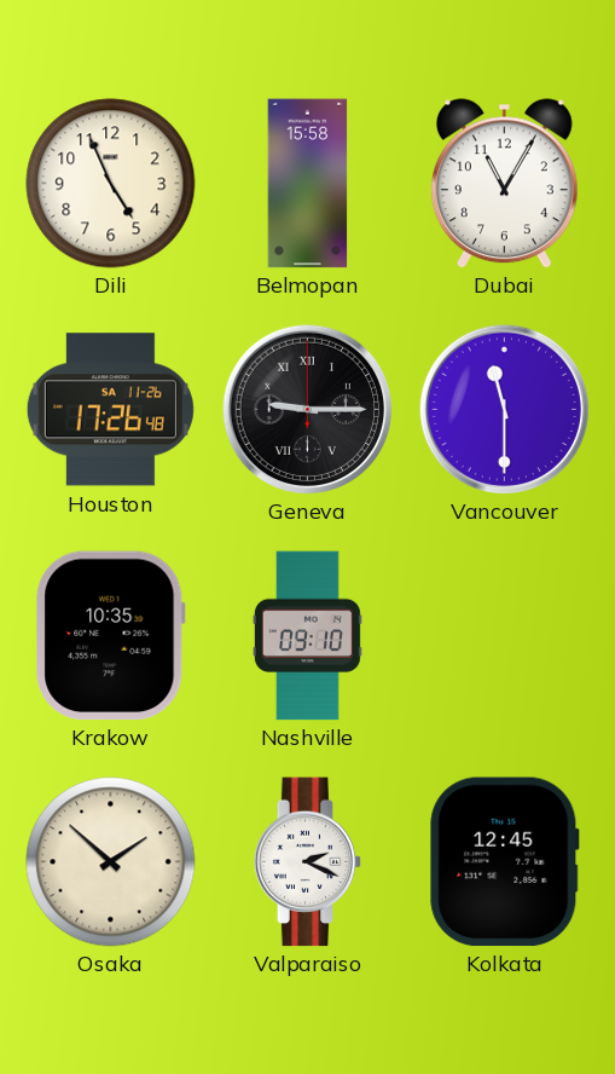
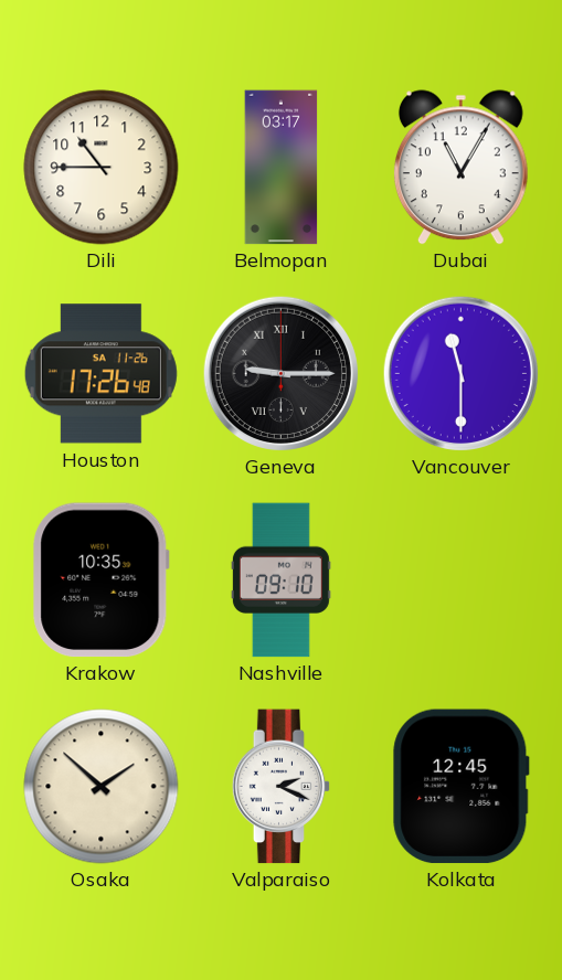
Dili: 4:56 -> 10:45 (102, 168)
Belmopan: 15:58 -> 03:17 (282, 168)
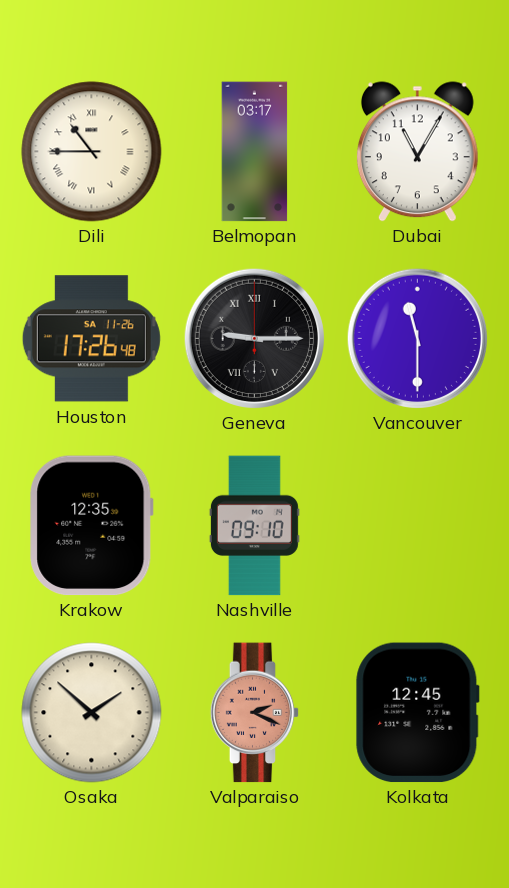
Dili numerals: Arabic -> Roman (92, 152)
Krakow: 10:35 -> 12:35 (92, 526)
Valparaiso dial: white -> salmon (255, 713)
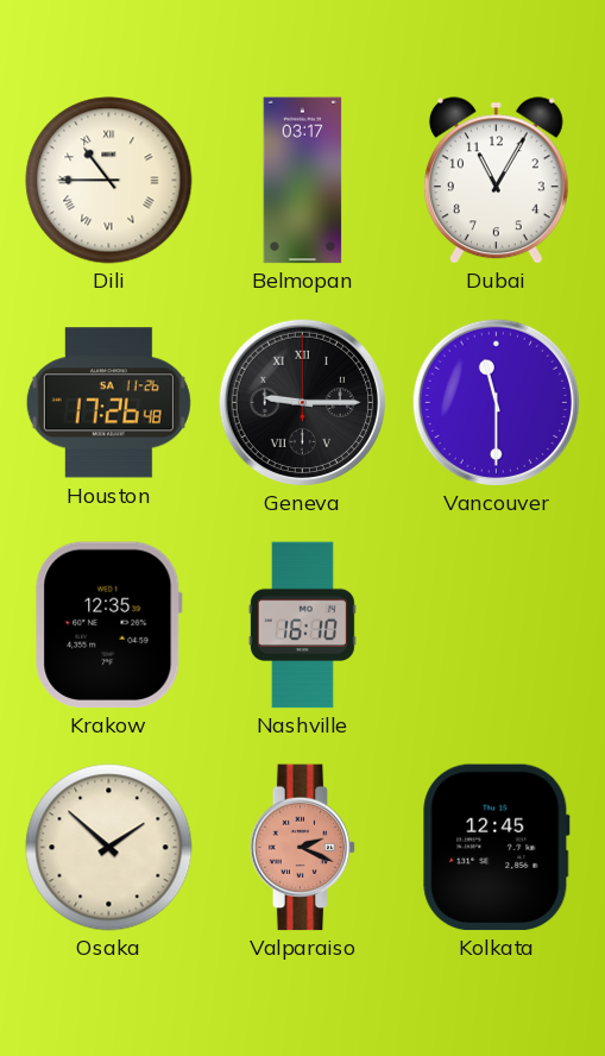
Nashville: 09:10 -> 16:10 (302, 626)
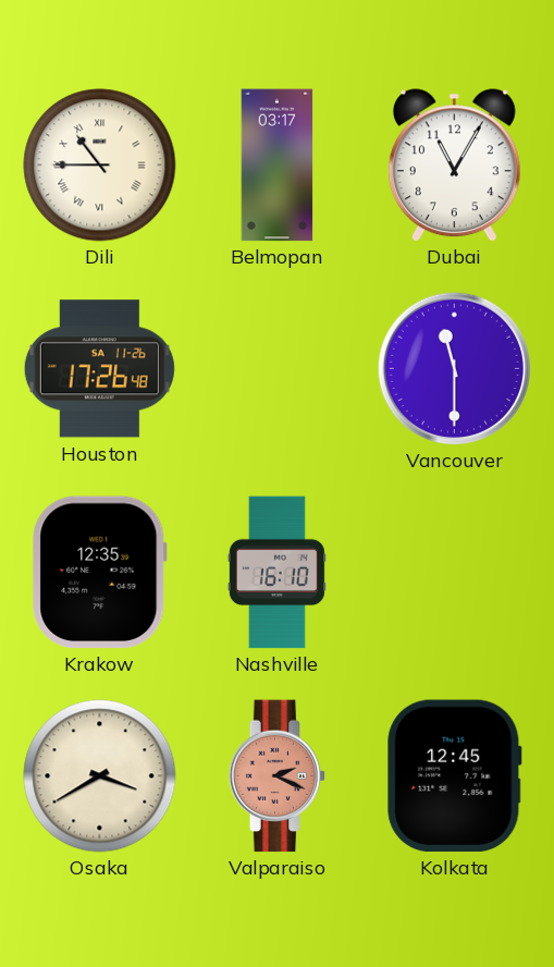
Geneva: 9:15 -> none (302, 402)
Osaka: 1:52 -> 3:40 (100, 776)
